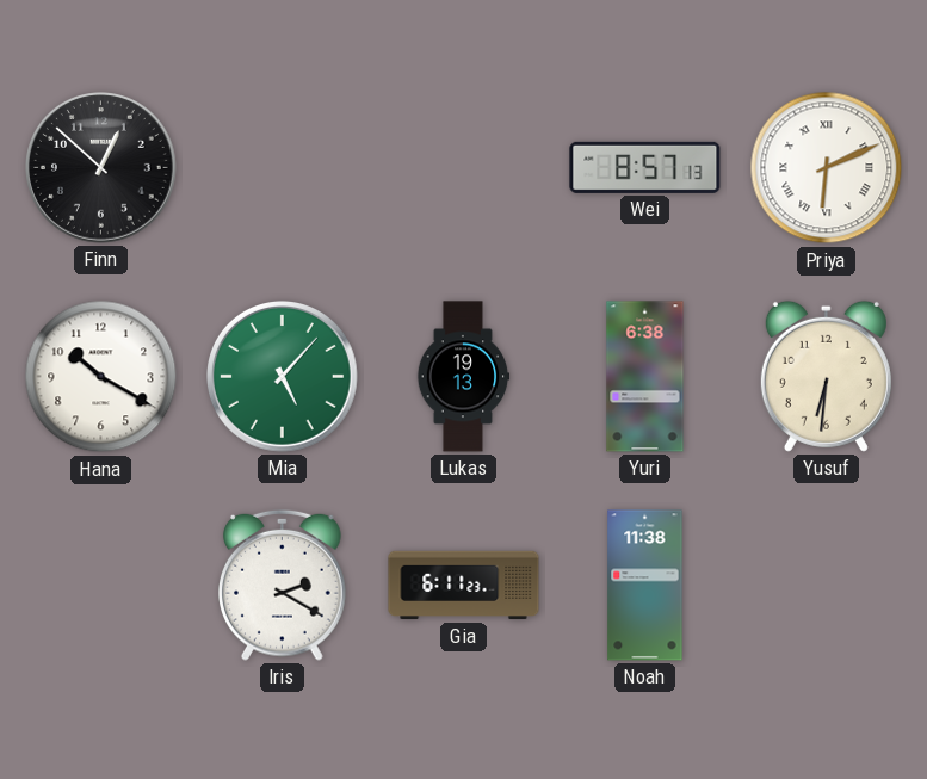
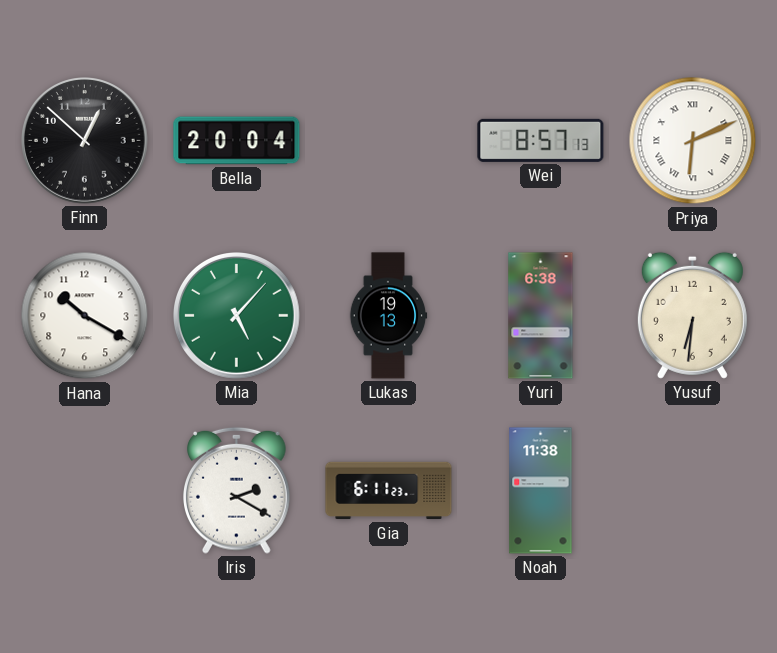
Bella: none -> 20:04 (237, 141)
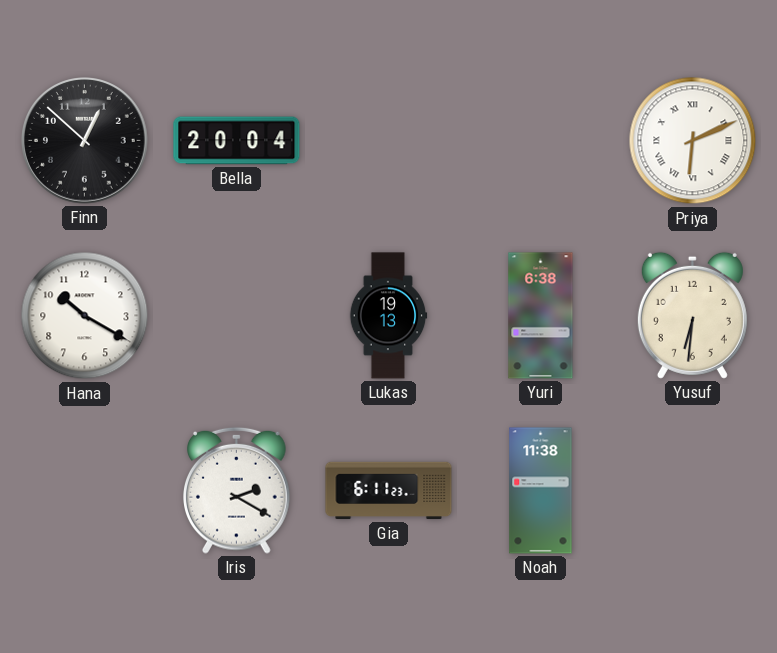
Wei: 8:57 -> none (541, 140)
Mia: 5:07 -> none (237, 316)
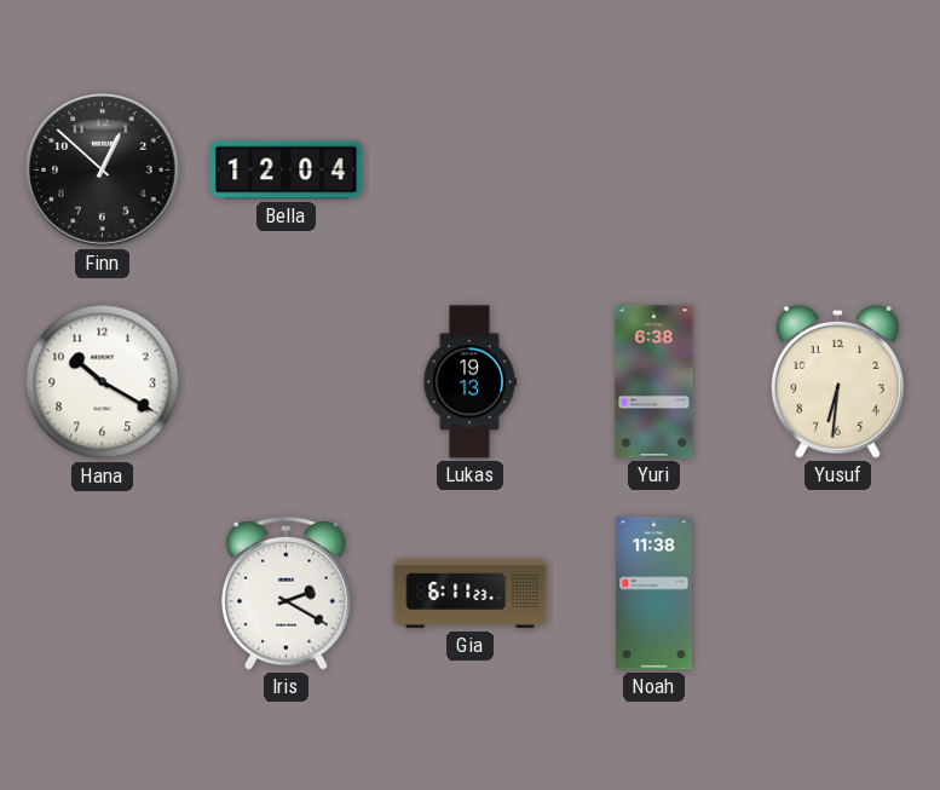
Bella: 20:04 -> 12:04 (287, 171)
Priya: 6:11 -> none (693, 141)
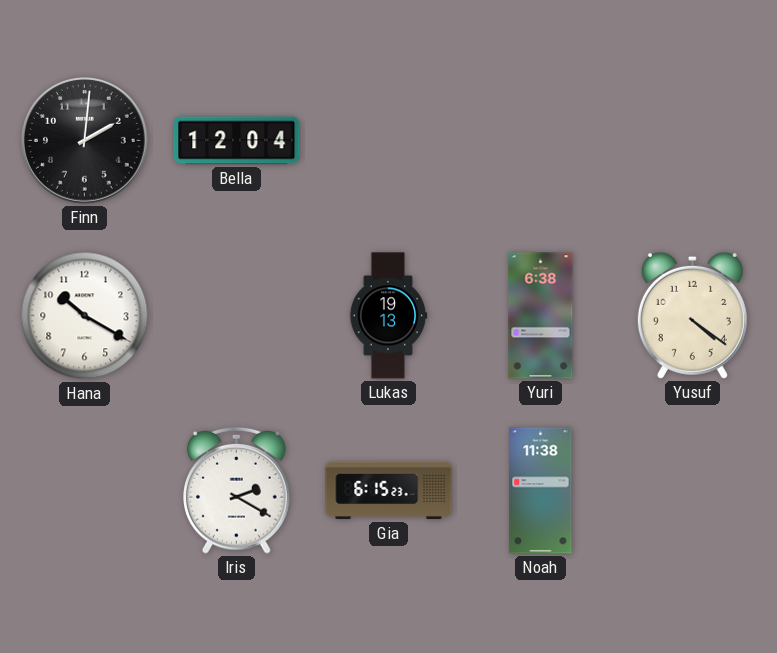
Finn: 12:52 -> 2:01 (85, 141)
Yusuf: 6:31 -> 4:21 (692, 315)
Gia: 6:11 -> 6:15 (389, 491)
